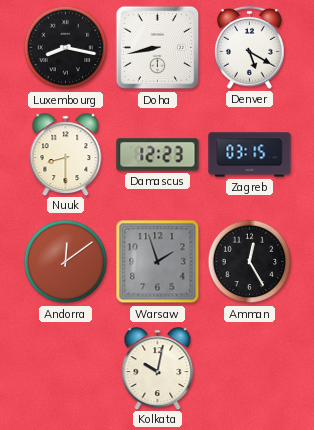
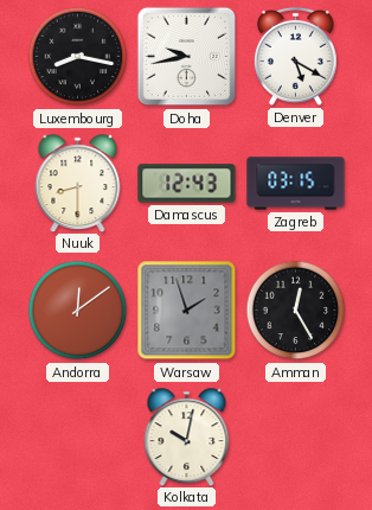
Doha: 8:43 -> 9:43 (187, 57)
Damascus: 12:23 -> 12:43 (187, 184)
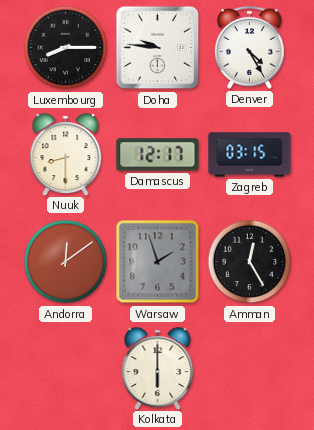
Luxembourg: 8:17 -> 8:15 (66, 48)
Doha: 9:43 -> 9:46 (158, 48)
Denver: 5:20 -> 4:25 (249, 47)
Damascus: 12:43 -> 12:17 (158, 155)
Kolkata: 10:02 -> 6:00 (158, 368)
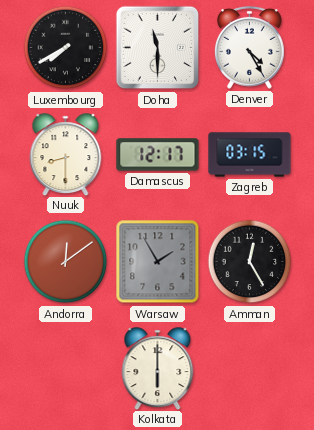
Luxembourg: 8:15 -> 7:40 (66, 48)
Doha: 9:46 -> 11:30 (158, 48)
Warsaw: 1:57 -> 1:55 (158, 262)
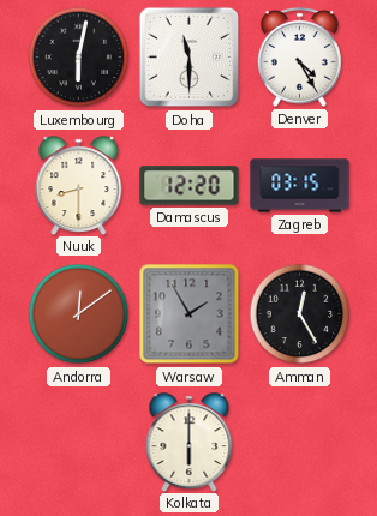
Luxembourg: 7:40 -> 6:02 (79, 58)
Damascus: 12:17 -> 12:20 (190, 186)
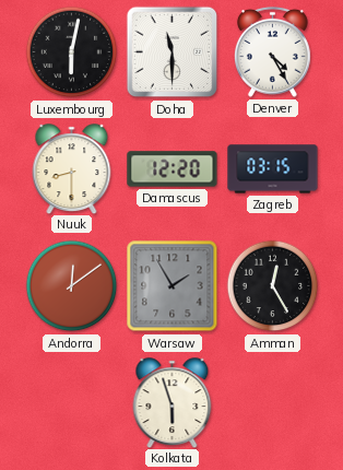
Kolkata: 6:00 -> 5:57 (173, 402)
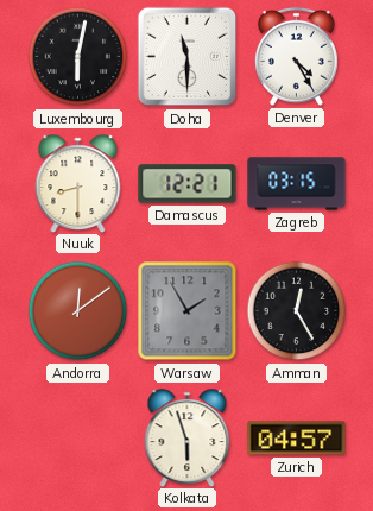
Damascus: 12:20 -> 12:21 (188, 184)
Zurich: none -> 04:57 (297, 439)
